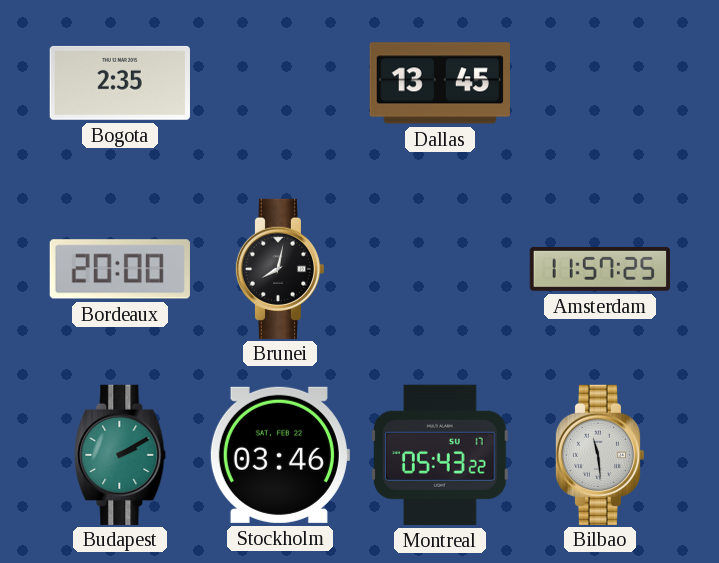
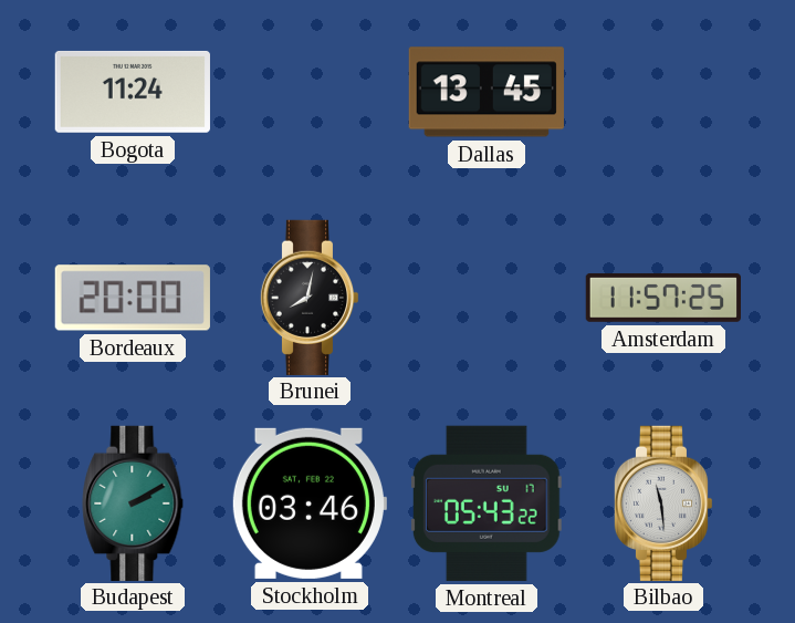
Bogota: 2:35 -> 11:24 (133, 92)
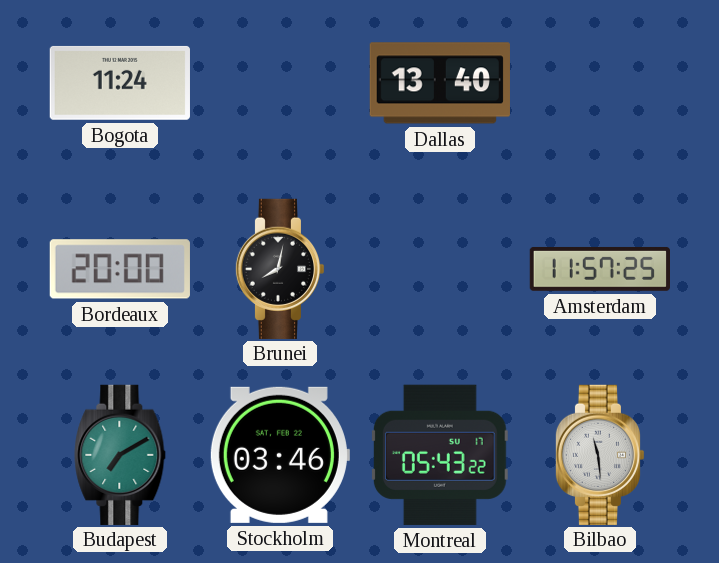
Dallas: 13:45 -> 13:40 (440, 83)
Budapest: 2:10 -> 7:10 (120, 454)
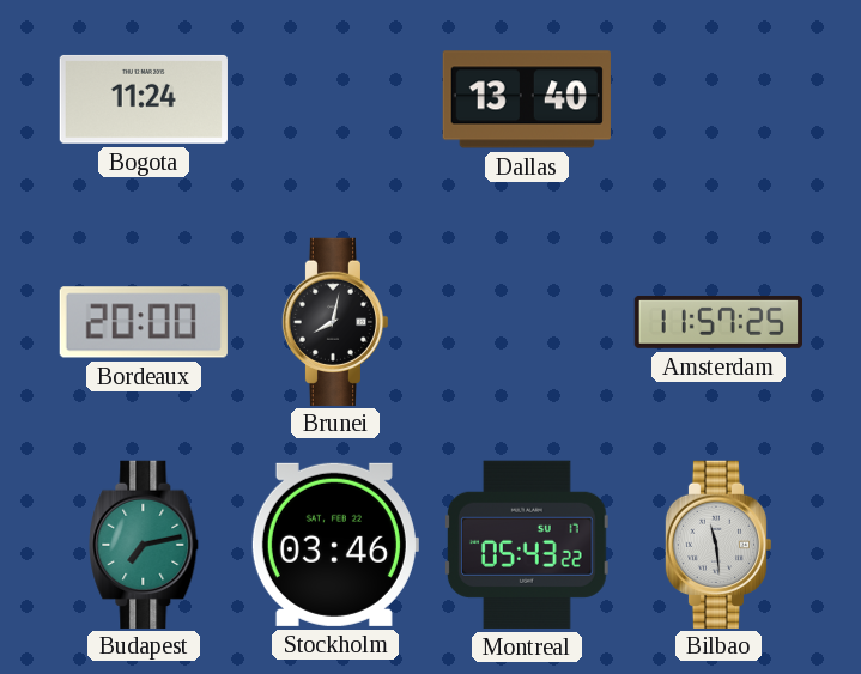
Budapest: 7:10 -> 7:13 (144, 544)
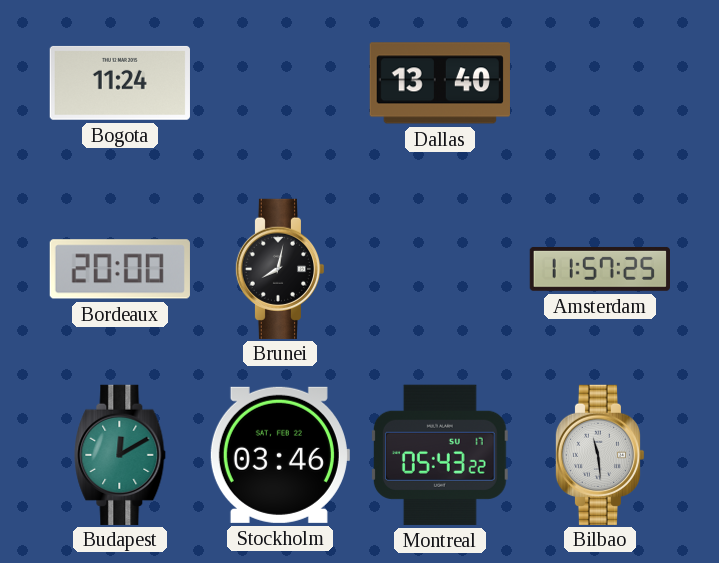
Budapest: 7:13 -> 12:10 (120, 454)
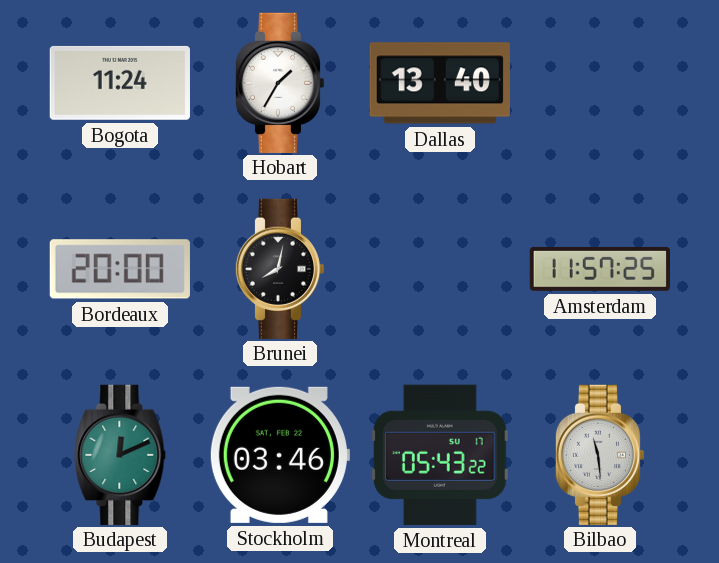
Hobart: none -> 1:35 (280, 82)
Budapest: 12:10 -> 12:11 (120, 454)
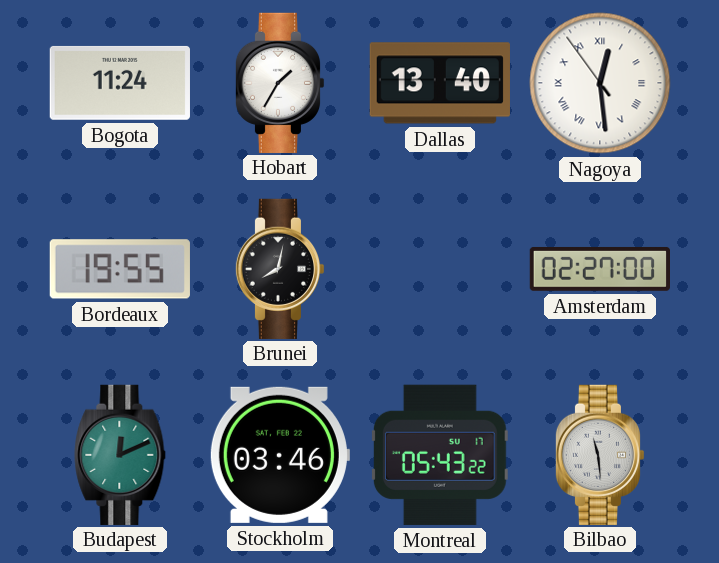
Nagoya: none -> 12:28 (600, 83)
Bordeaux: 20:00 -> 19:55 (120, 269)
Amsterdam: 11:57 -> 02:27 (599, 269)
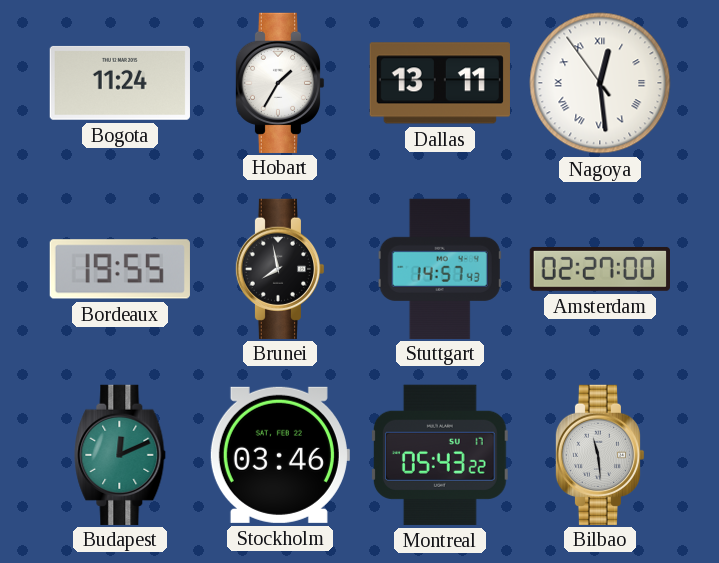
Dallas: 13:40 -> 13:11 (440, 83)
Brunei: 8:02 -> 7:58 (280, 268)
Stuttgart: none -> 14:57 (440, 268)
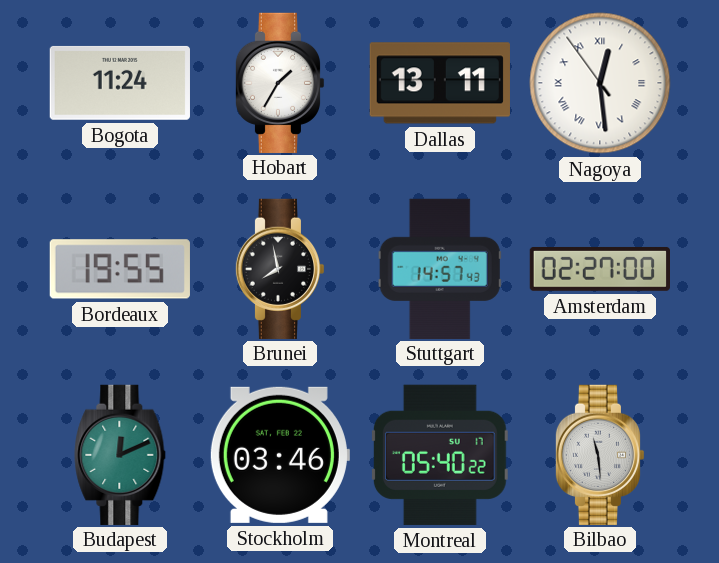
Montreal: 05:43 -> 05:40 (440, 455)
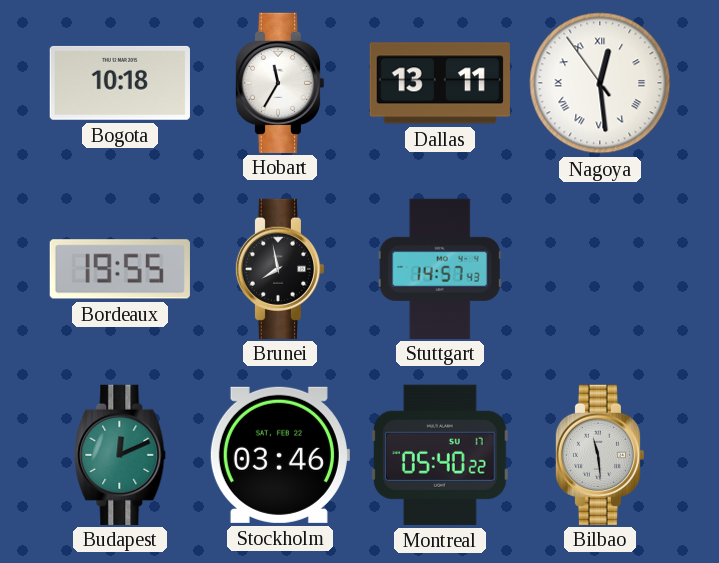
Bogota: 11:24 -> 10:18 (120, 83)
Hobart: 1:35 -> 11:35 (280, 82)
Amsterdam: 02:27 -> none (599, 269)
